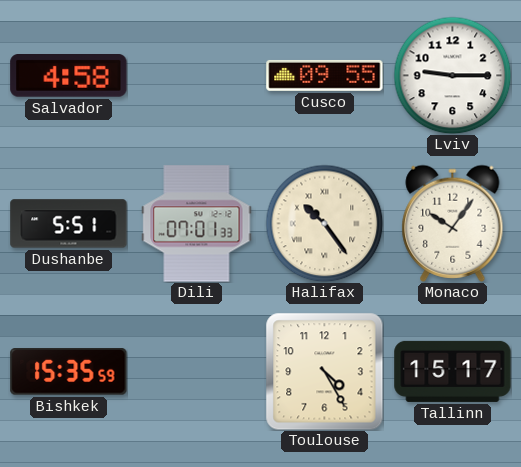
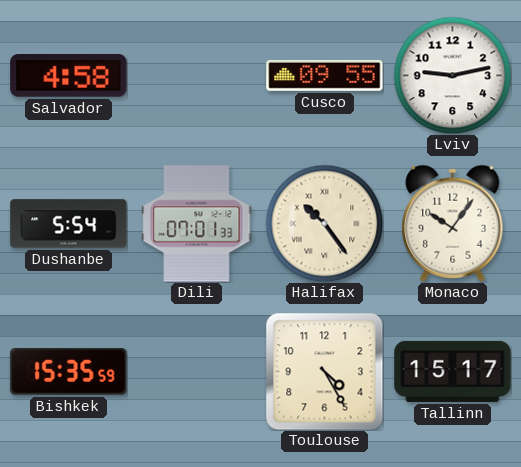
Lviv: 9:15 -> 9:13 (452, 75)
Dushanbe: 5:51 -> 5:54 (69, 224)
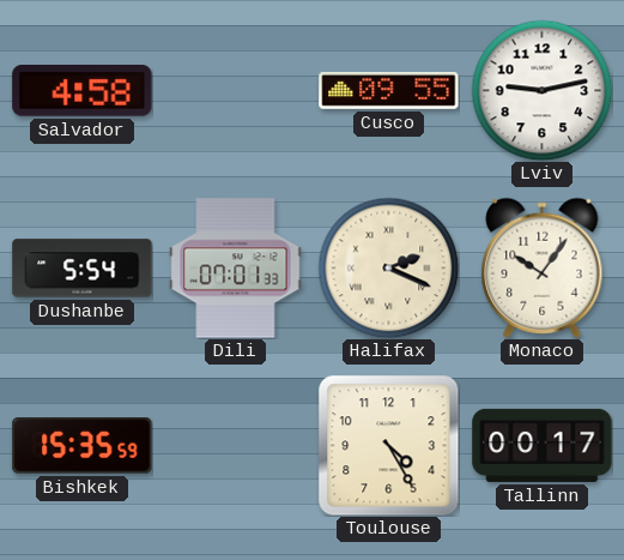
Halifax: 10:24 -> 2:19 (388, 267)
Tallinn: 15:17 -> 00:17 (543, 445)
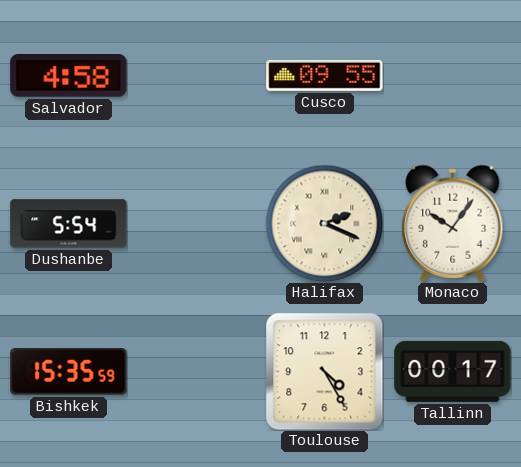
Lviv: 9:13 -> none (541, 90)
Dili: 07:01 -> none (236, 269)
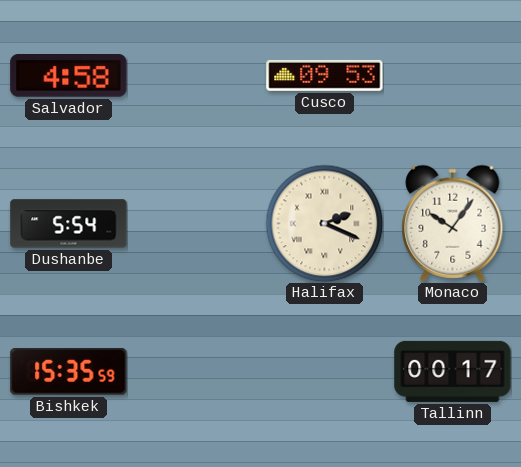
Cusco: 09:55 -> 09:53 (325, 75)
Toulouse: 4:25 -> none (324, 371)
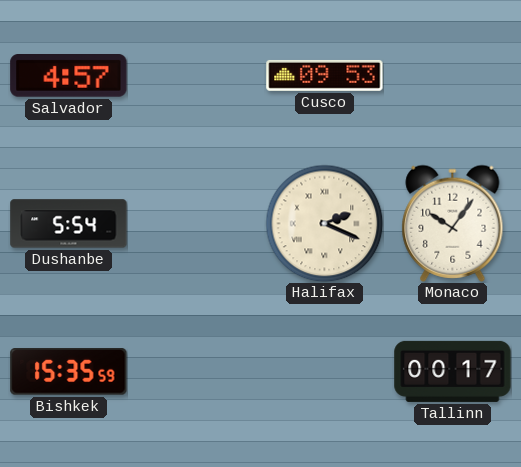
Salvador: 4:58 -> 4:57 (69, 76)
